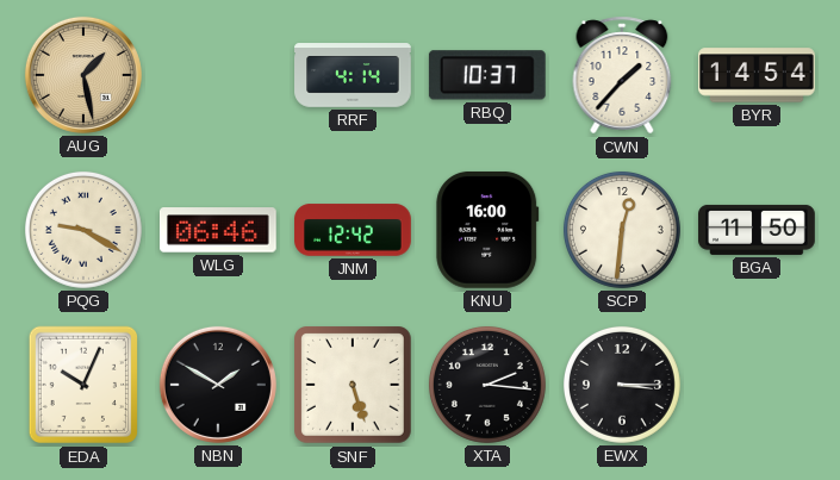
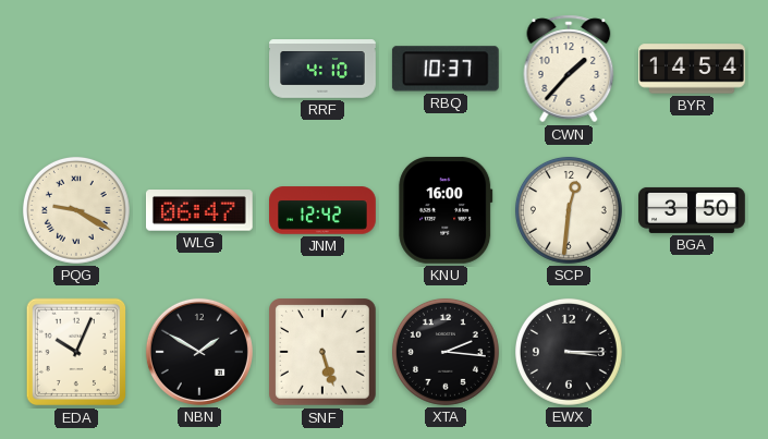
AUG: 1:28 -> none (83, 75)
RRF: 4:14 -> 4:10 (322, 69)
WLG: 06:46 -> 06:47 (200, 210)
BGA: 11:50 -> 3:50 (692, 210)
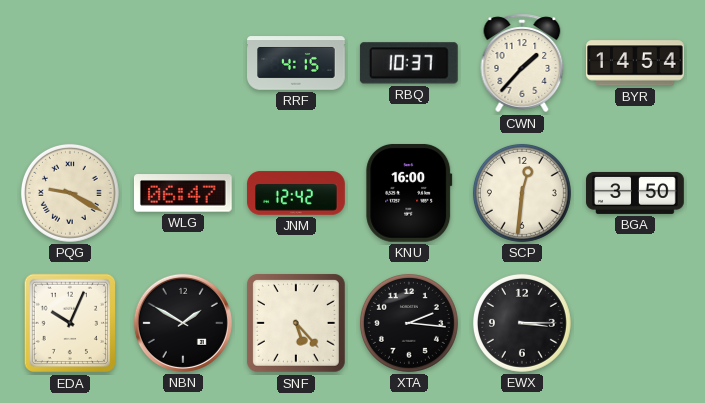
RRF: 4:10 -> 4:15 (296, 63)
SNF: 5:27 -> 5:23 (297, 324)
